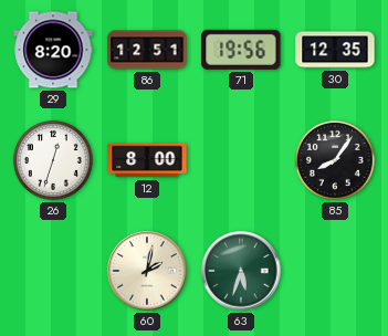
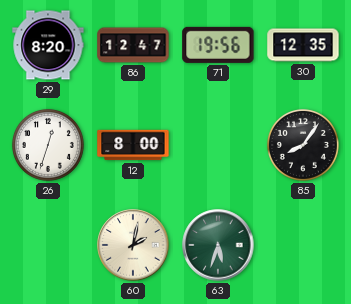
86: 12:51 -> 12:47 (133, 45)
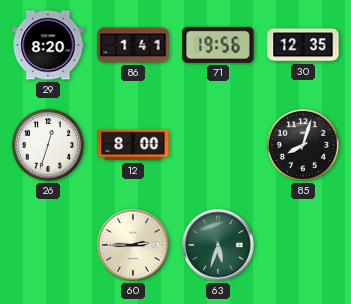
86: 12:47 -> 1:41 (133, 45)
85: 8:06 -> 8:03 (303, 145)
60: 2:02 -> 2:45 (133, 245)
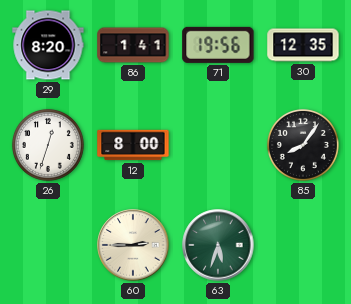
85: 8:03 -> 8:06 (303, 145)
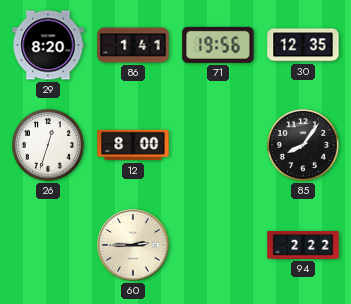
63: 5:33 -> none (218, 245)
94: none -> 2:22 (303, 245)
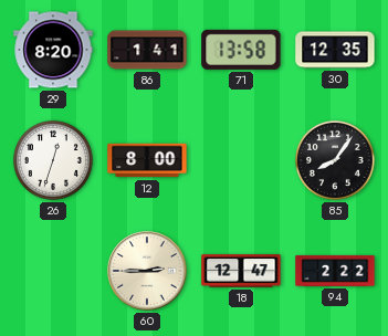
71: 19:56 -> 13:58 (241, 50)
18: none -> 12:47 (241, 271)
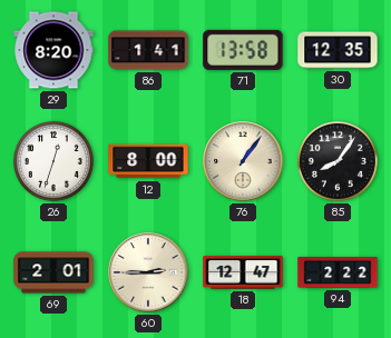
76: none -> 1:06 (243, 161)
69: none -> 2:01 (53, 272)
